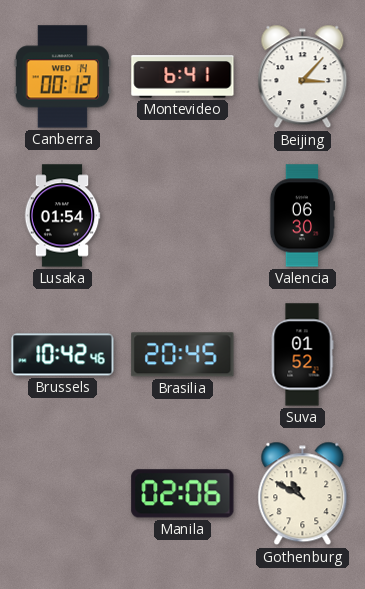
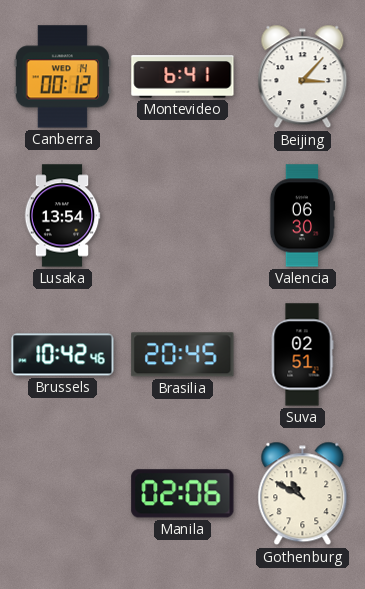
Lusaka: 01:54 -> 13:54 (62, 216)
Suva: 01:52 -> 02:51 (302, 355)
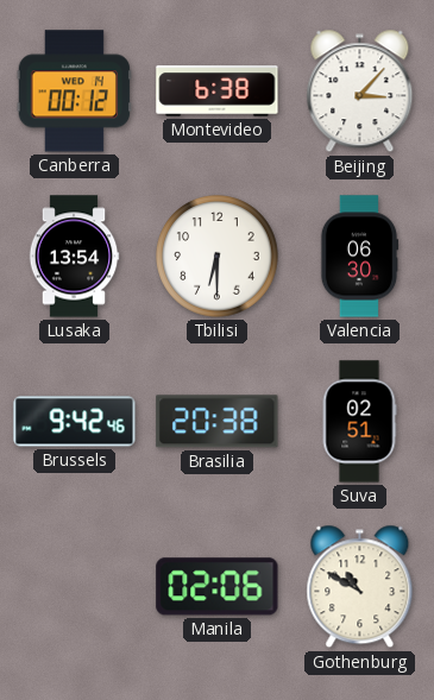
Montevideo: 6:41 -> 6:38 (218, 92)
Tbilisi: none -> 6:30 (218, 257)
Brussels: 10:42 -> 9:42 (75, 422)
Brasilia: 20:45 -> 20:38 (218, 422)
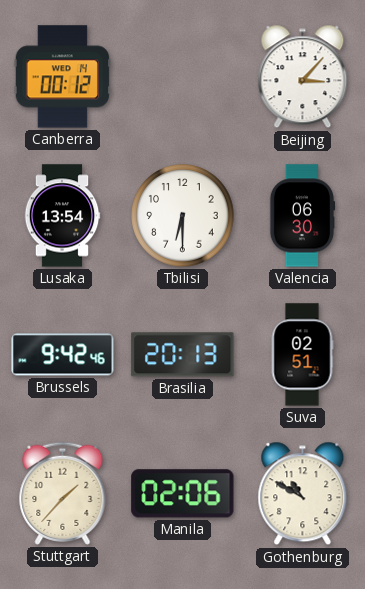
Montevideo: 6:38 -> none (218, 92)
Brasilia: 20:38 -> 20:13 (183, 355)
Stuttgart: none -> 1:37 (63, 493)
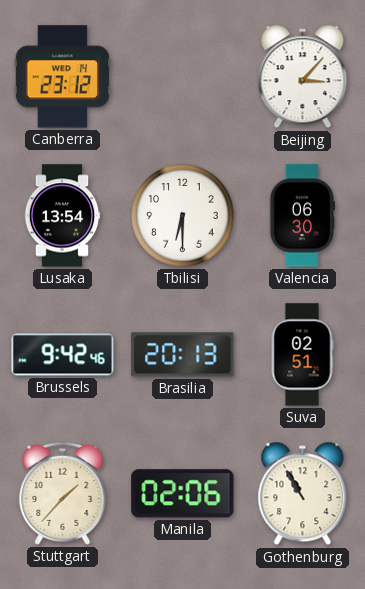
Canberra: 00:12 -> 23:12 (62, 77)
Gothenburg: 10:50 -> 10:55 (303, 494)
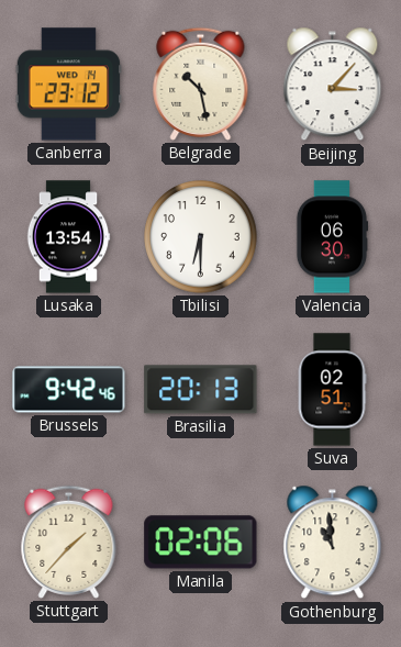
Belgrade: none -> 10:28 (201, 83)
Gothenburg: 10:55 -> 10:59 (333, 543)
